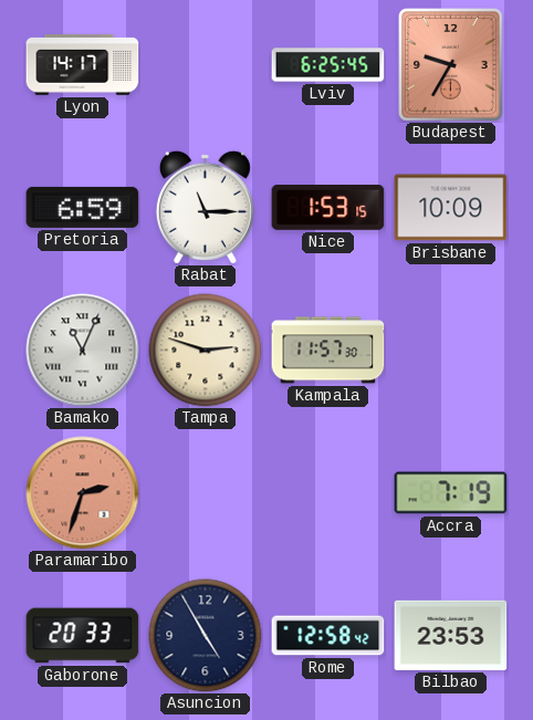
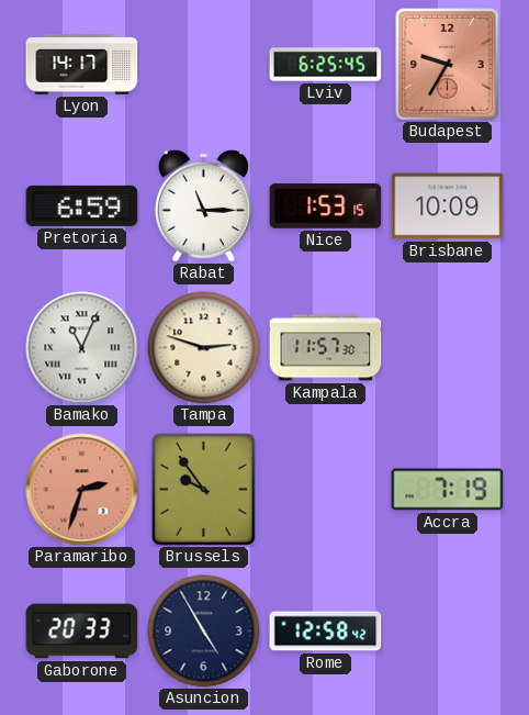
Brussels: none -> 9:54 (204, 490)
Bilbao: 23:53 -> none (451, 635)
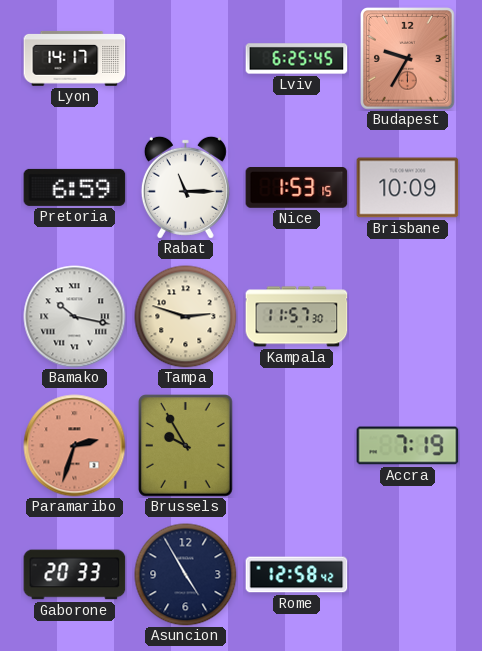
Bamako: 11:04 -> 10:17 (75, 317)
Brussels: 9:54 -> 9:55 (186, 446)
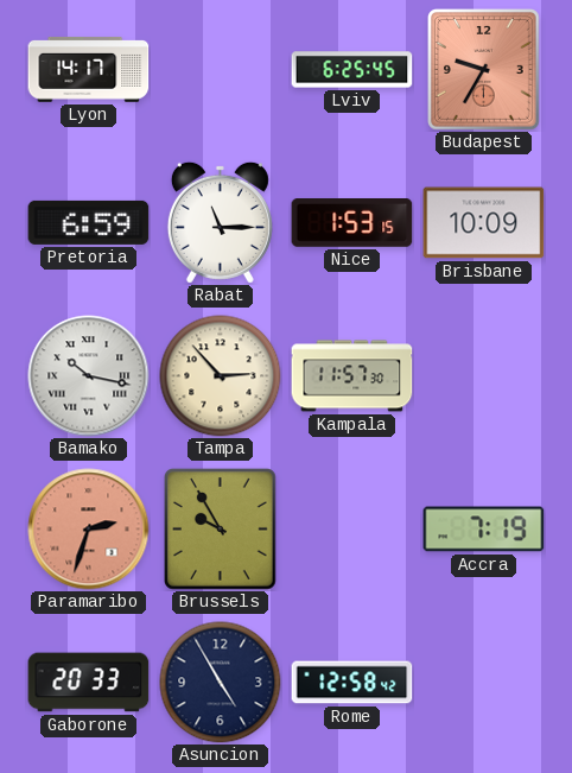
Tampa: 2:48 -> 2:53 (221, 376)
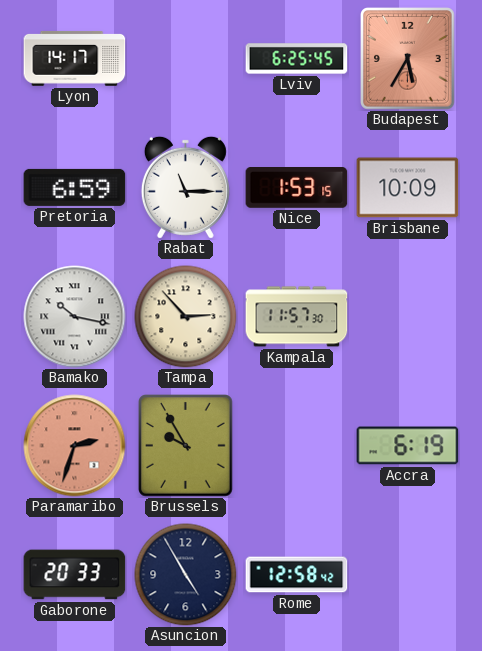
Budapest: 9:35 -> 5:35 (408, 59)
Accra: 7:19 -> 6:19 (408, 446)
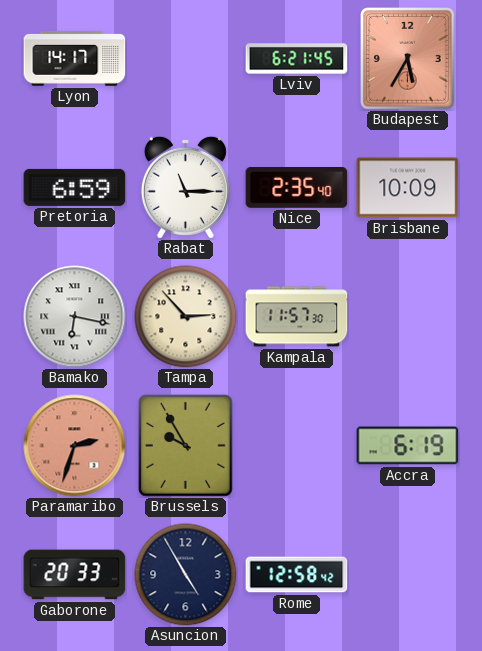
Lviv: 6:25 -> 6:21 (297, 59)
Nice: 1:53 -> 2:35 (297, 188)
Bamako: 10:17 -> 6:17 (75, 317)
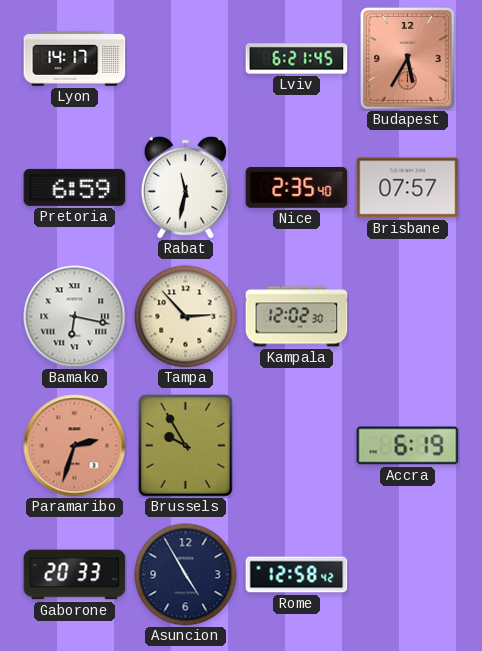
Rabat: 11:15 -> 11:32 (185, 187)
Brisbane: 10:09 -> 07:57 (408, 188)
Kampala: 11:57 -> 12:02 (297, 317)
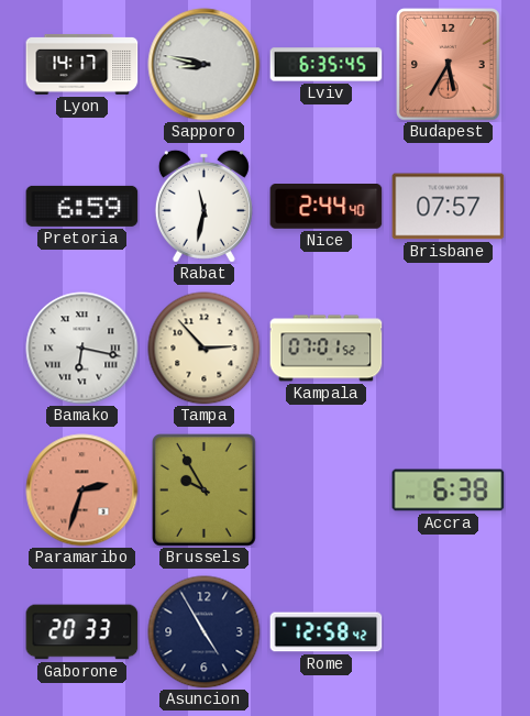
Sapporo: none -> 8:47 (205, 65)
Lviv: 6:21 -> 6:35 (327, 65)
Nice: 2:35 -> 2:44 (327, 207)
Kampala: 12:02 -> 07:01 (327, 349)
Accra: 6:19 -> 6:38 (449, 491)
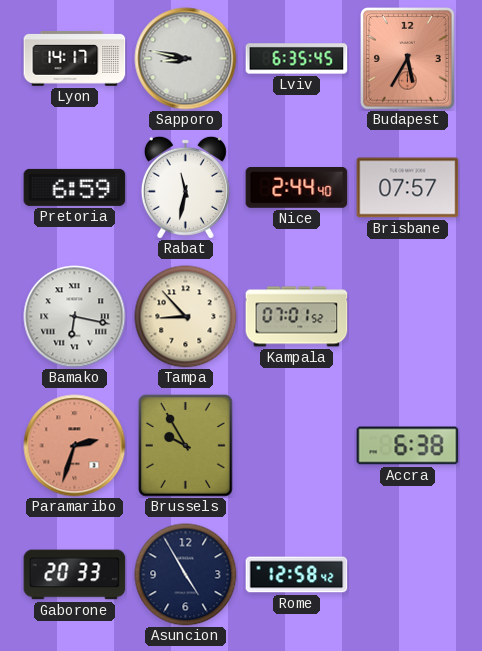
Tampa: 2:53 -> 8:53 (186, 317)
